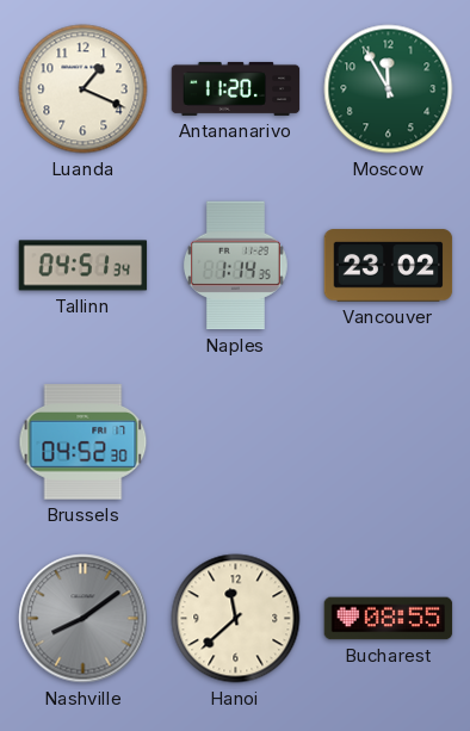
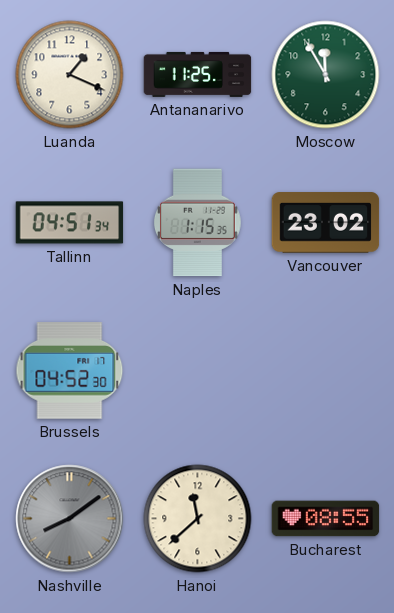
Antananarivo: 11:20 -> 11:25 (198, 74)
Naples: 1:14 -> 1:15 (198, 223)
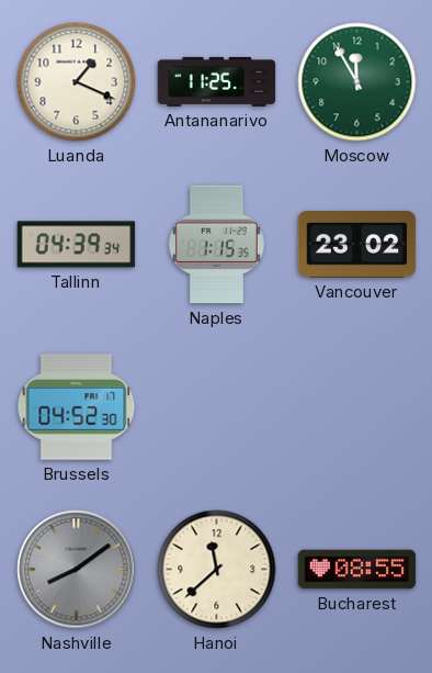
Tallinn: 04:51 -> 04:39 (77, 245)
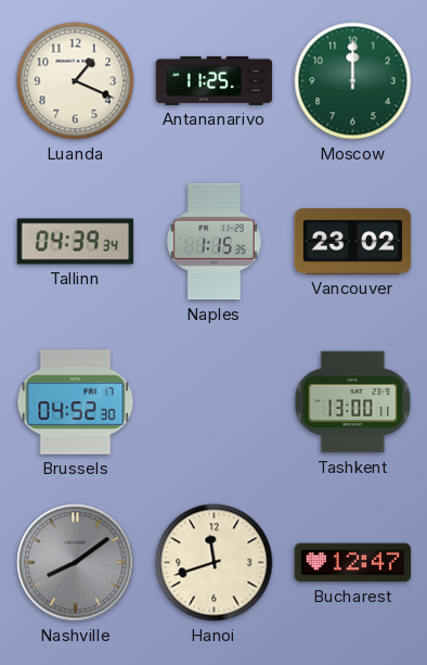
Moscow: 11:55 -> 12:00 (353, 81)
Tashkent: none -> 13:00 (353, 402)
Hanoi: 11:38 -> 11:42 (215, 563)
Bucharest: 08:55 -> 12:47 (353, 563)
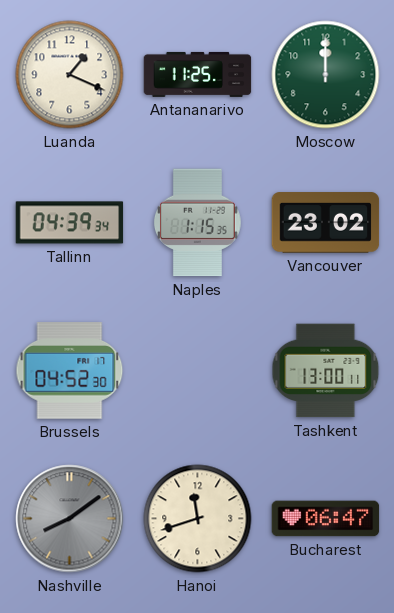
Bucharest: 12:47 -> 06:47 (326, 519)
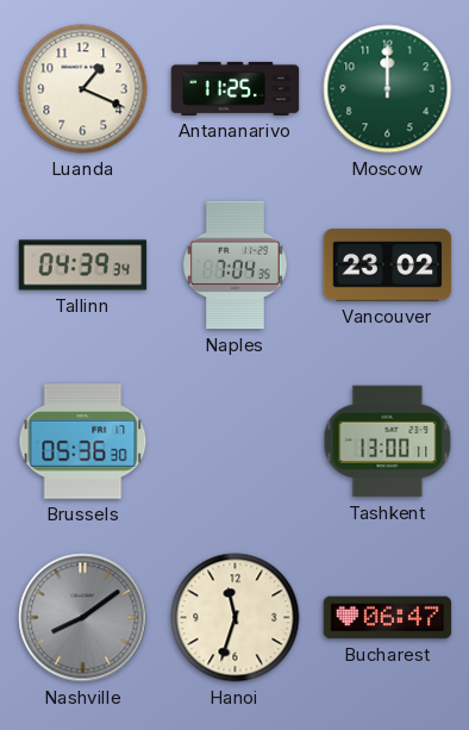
Naples: 1:15 -> 7:04 (236, 266)
Brussels: 04:52 -> 05:36 (83, 442)
Hanoi: 11:42 -> 11:33 (236, 618)
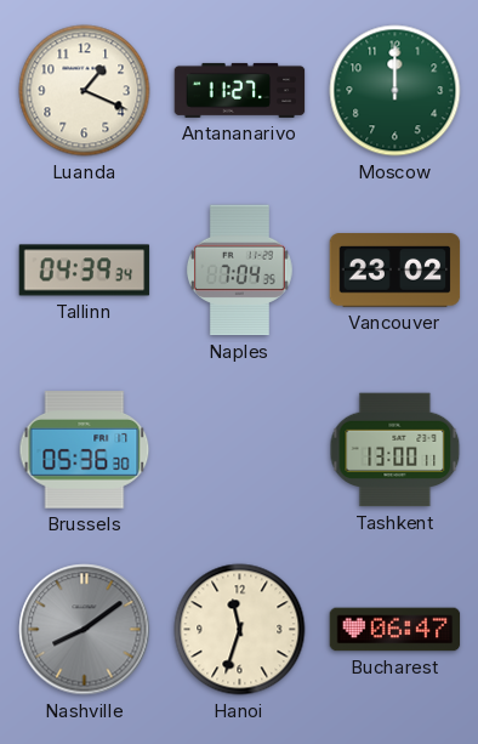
Antananarivo: 11:25 -> 11:27 (240, 90)
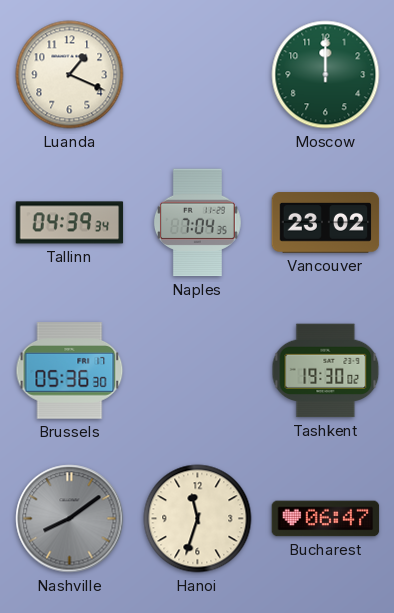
Antananarivo: 11:27 -> none (240, 90)
Tashkent: 13:00 -> 19:30 (326, 371)
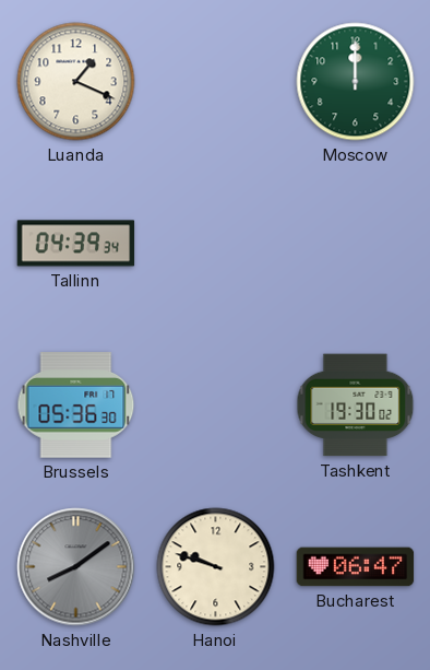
Naples: 7:04 -> none (198, 223)
Vancouver: 23:02 -> none (326, 223)
Hanoi: 11:33 -> 9:48 (216, 567)
